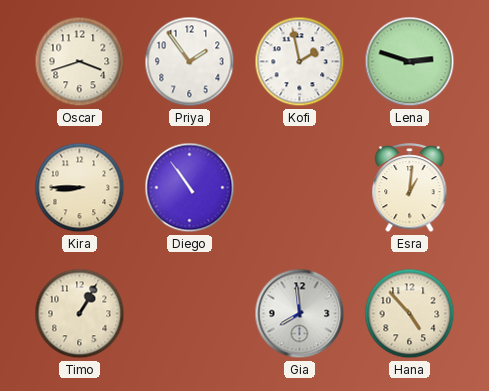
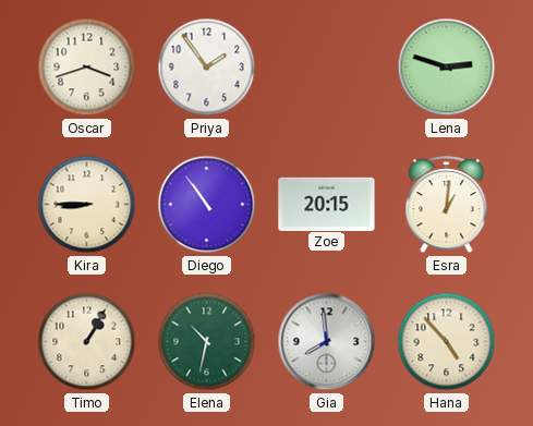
Kofi: 1:58 -> none (300, 62)
Zoe: none -> 20:15 (327, 204)
Elena: none -> 10:32 (207, 342)
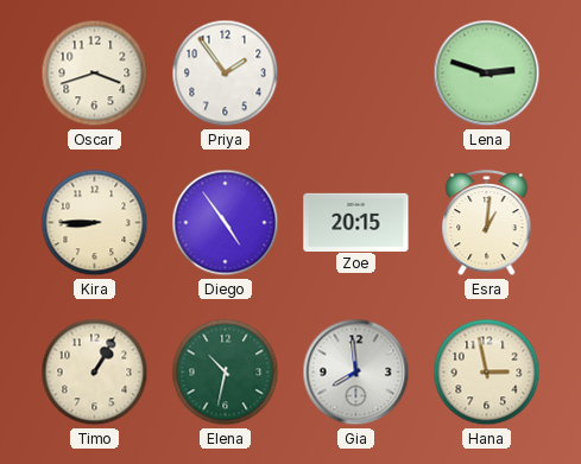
Diego: 10:54 -> 4:54 (226, 223)
Hana: 4:53 -> 2:58 (487, 373)
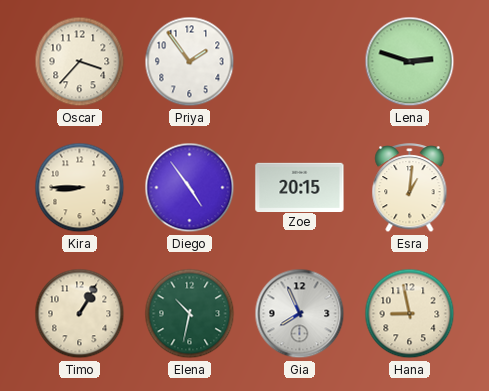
Oscar: 3:42 -> 3:37 (80, 62)
Gia: 7:59 -> 7:56 (300, 314)
Hana: 2:58 -> 8:58 (410, 314)
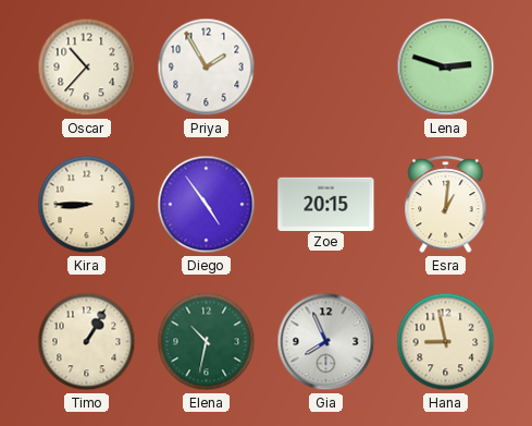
Oscar: 3:37 -> 10:37 (87, 68)
Priya: 1:54 -> 1:55 (207, 68)
